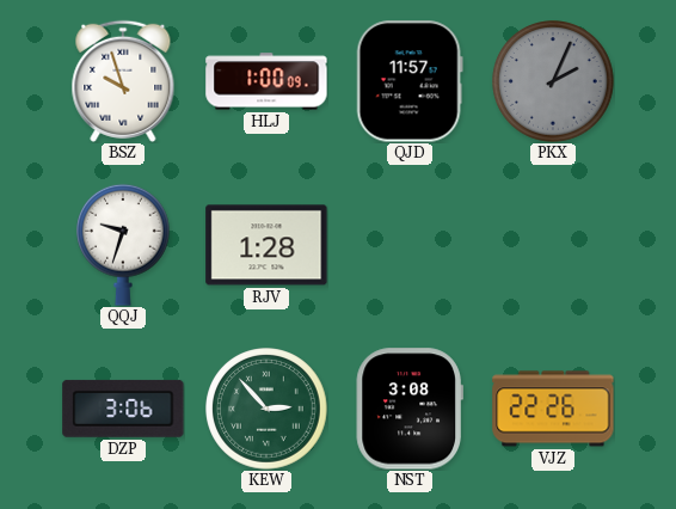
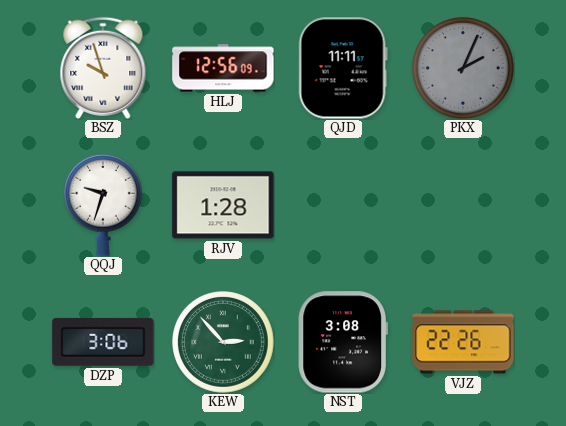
HLJ: 1:00 -> 12:56 (223, 68)
QJD: 11:57 -> 11:11 (343, 68)
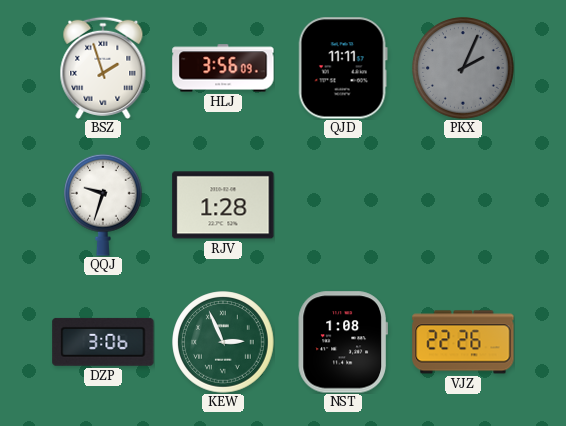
BSZ: 9:57 -> 1:57 (103, 68)
HLJ: 12:56 -> 3:56 (223, 68)
KEW: 2:53 -> 2:56 (223, 342)
NST: 3:08 -> 1:08 (343, 342)
